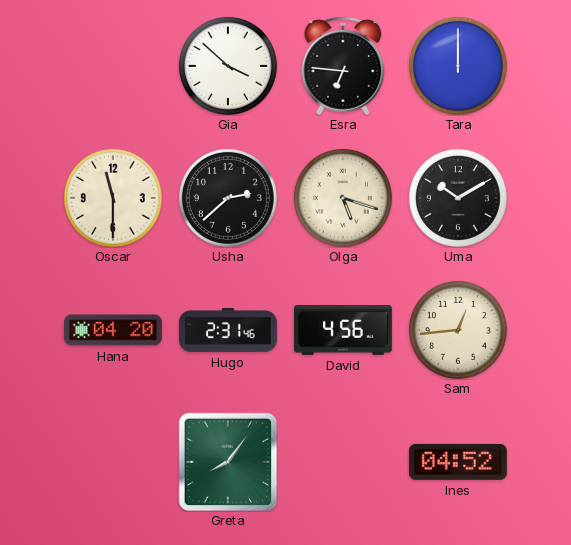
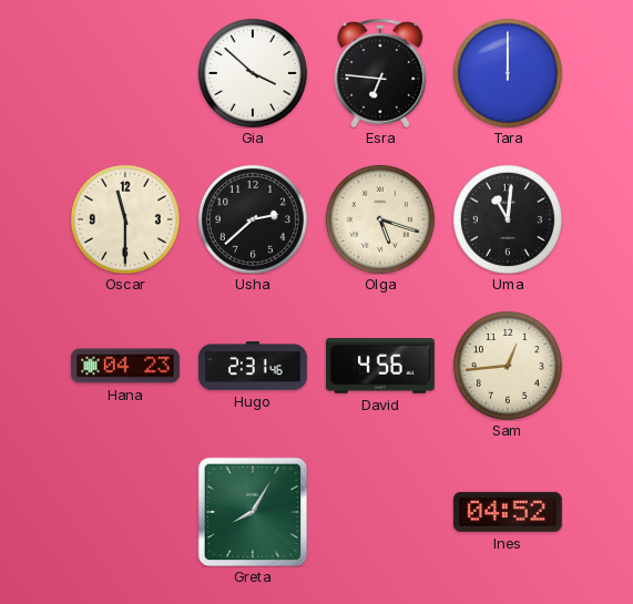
Uma: 10:10 -> 11:01 (508, 219)
Hana: 04:20 -> 04:23 (126, 366)
Greta: 8:06 -> 8:05 (253, 512)
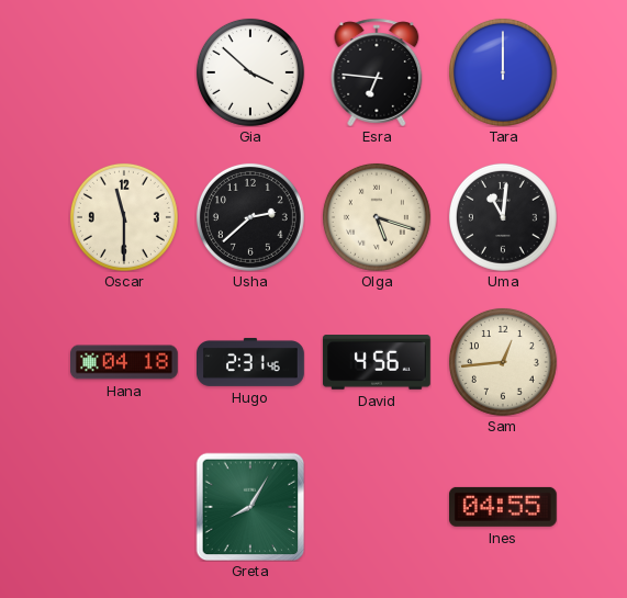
Hana: 04:23 -> 04:18 (125, 362)
Ines: 04:52 -> 04:55 (503, 507)
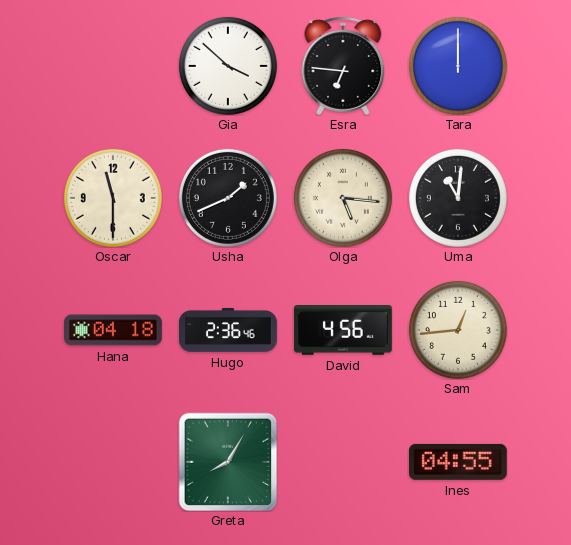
Usha: 2:38 -> 1:41 (228, 198)
Olga: 5:18 -> 5:16 (343, 198)
Hugo: 2:31 -> 2:36 (229, 330)
